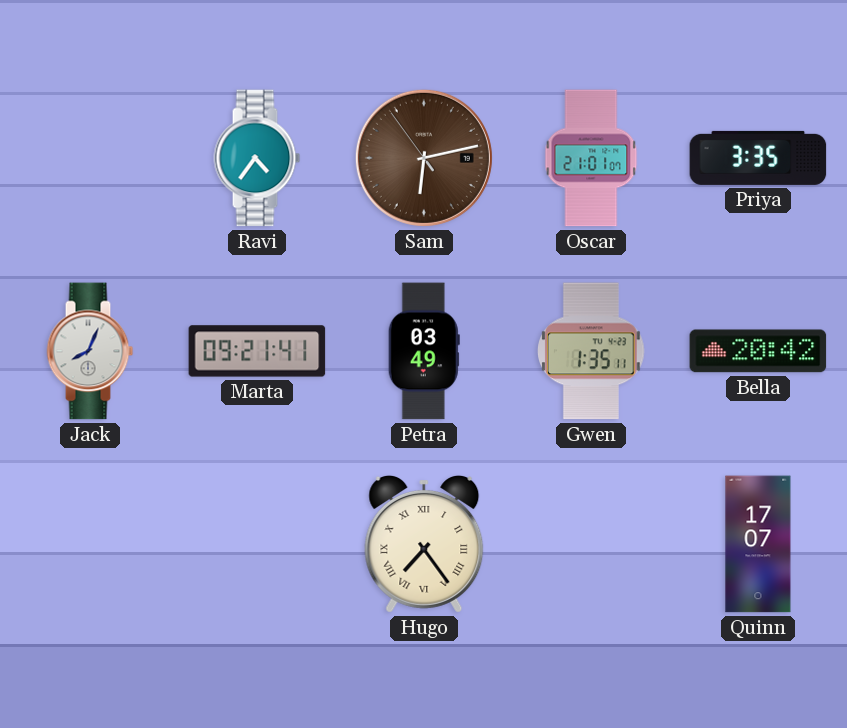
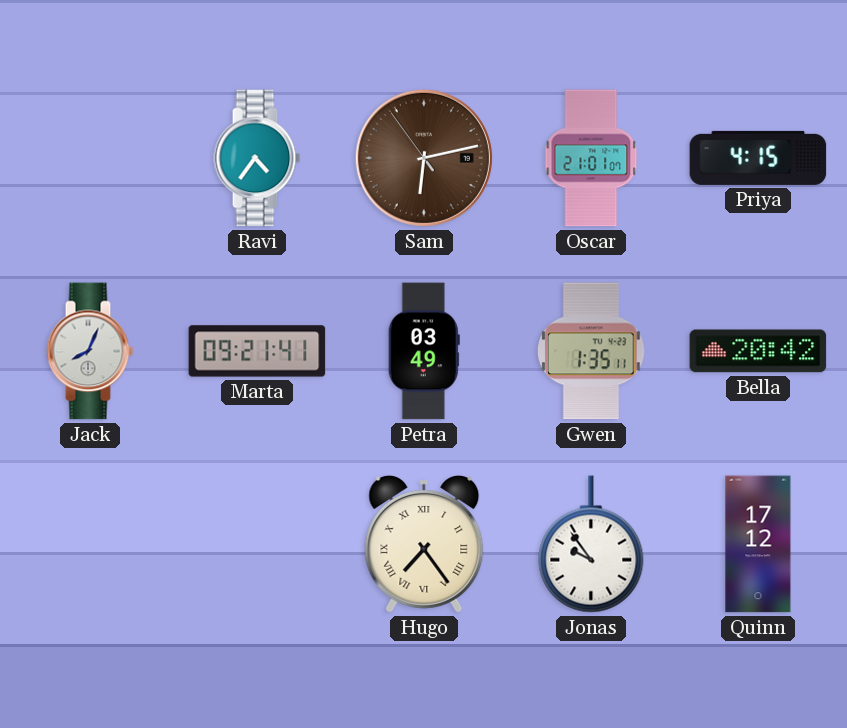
Priya: 3:35 -> 4:15 (758, 158)
Jonas: none -> 9:54 (591, 544)
Quinn: 17:07 -> 17:12 (758, 544)
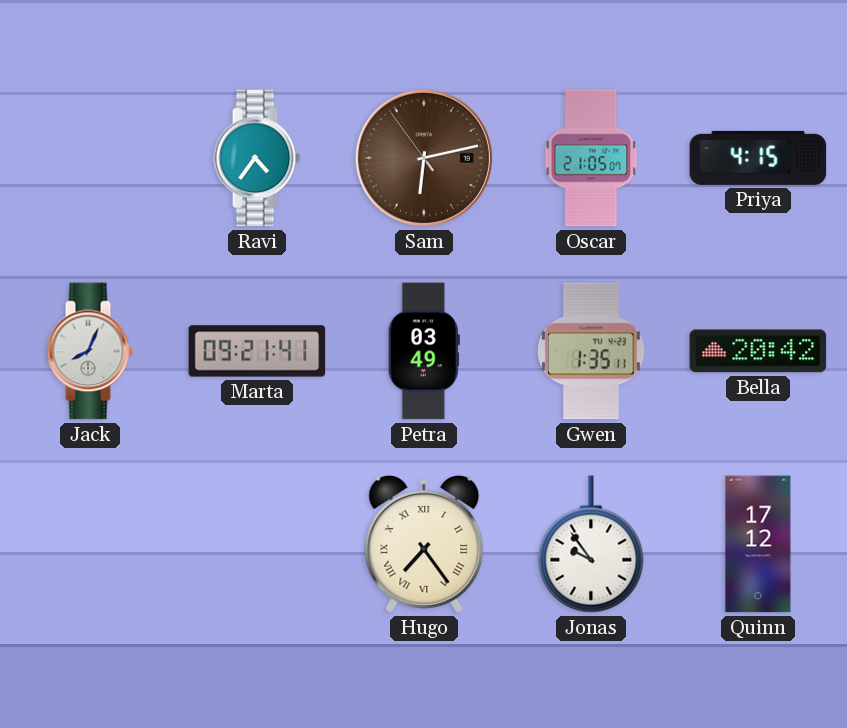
Oscar: 21:01 -> 21:05 (591, 158)
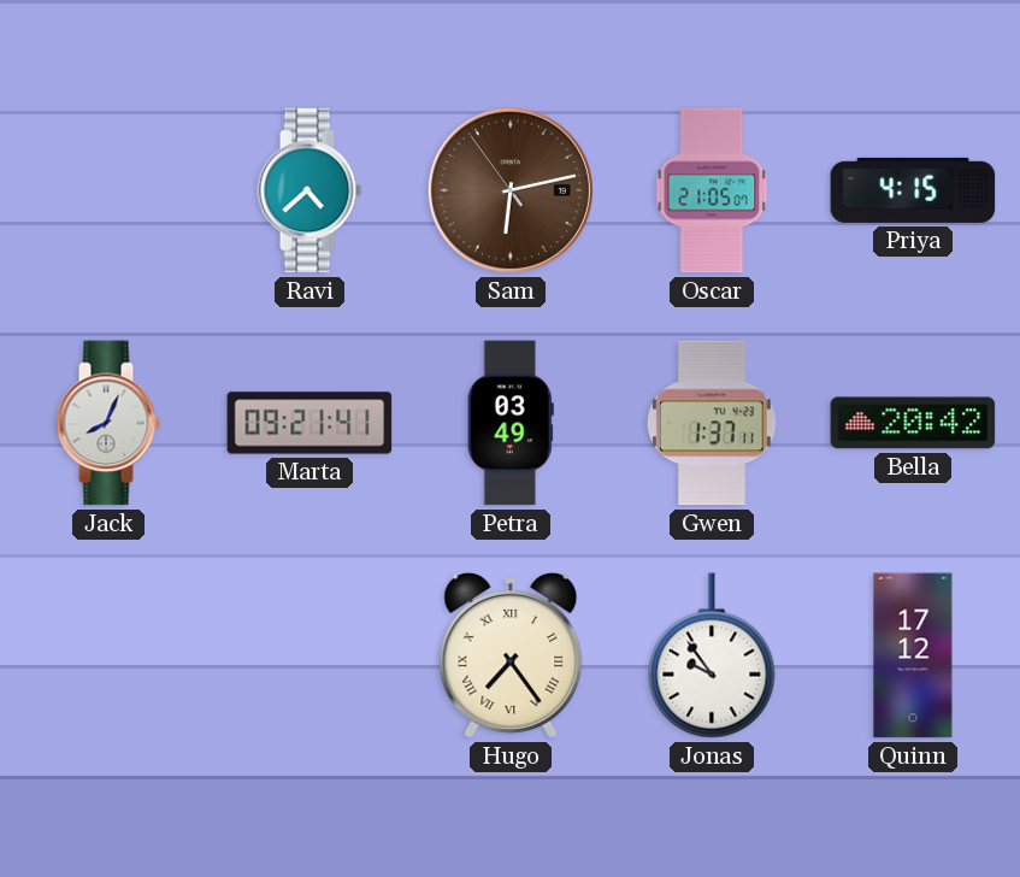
Ravi: 4:36 -> 4:38 (309, 190)
Gwen: 1:35 -> 1:37 (713, 423)
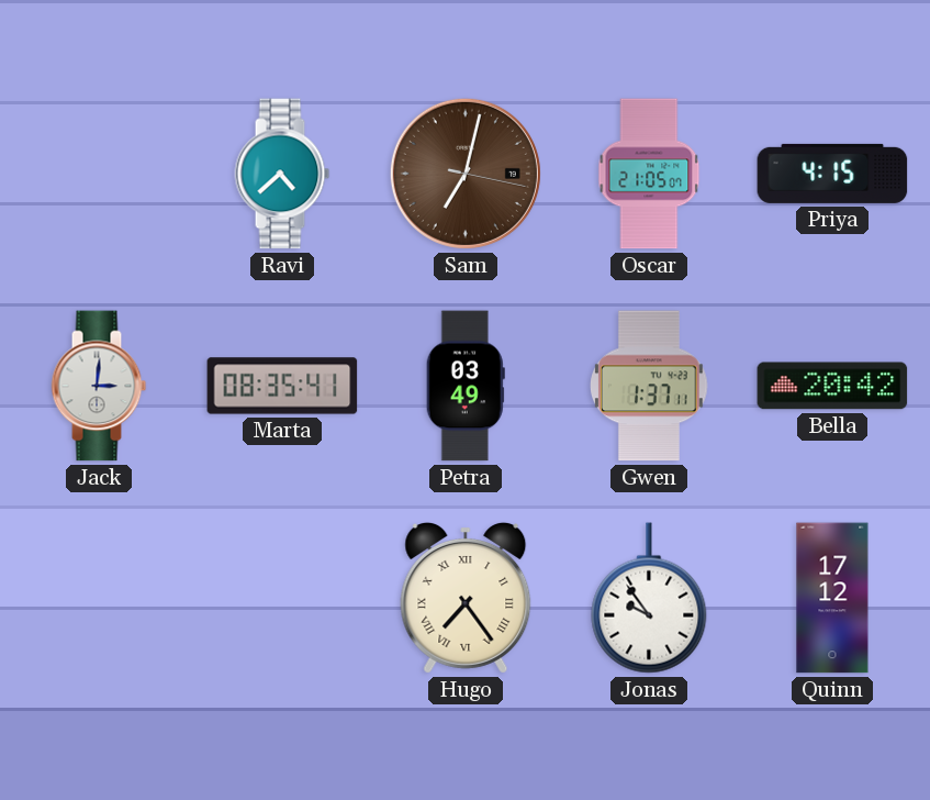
Sam: 6:12 -> 7:02 (466, 174)
Jack: 8:04 -> 3:01 (99, 386)
Marta: 09:21 -> 08:35 (282, 386)
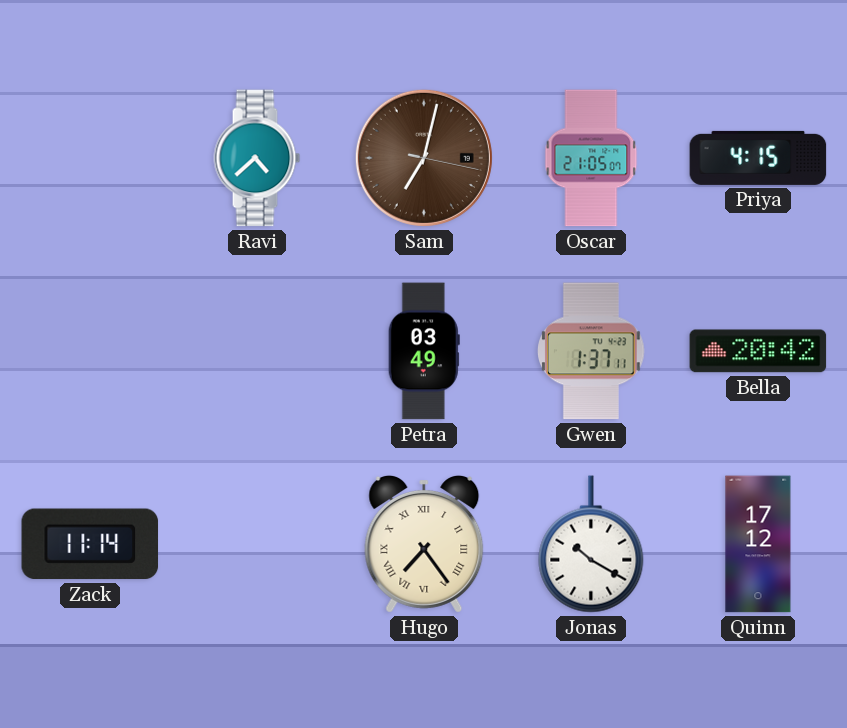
Jack: 3:01 -> none (99, 386)
Marta: 08:35 -> none (282, 386)
Zack: none -> 11:14 (90, 544)
Jonas: 9:54 -> 10:20 (591, 544)
